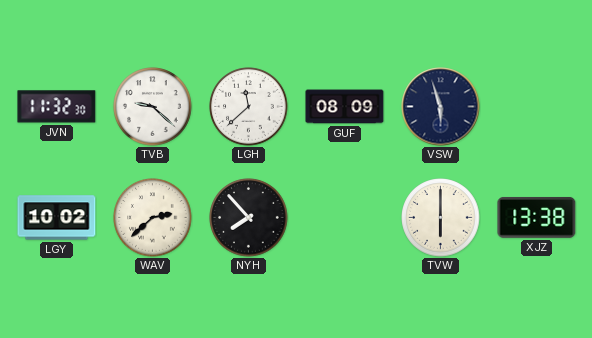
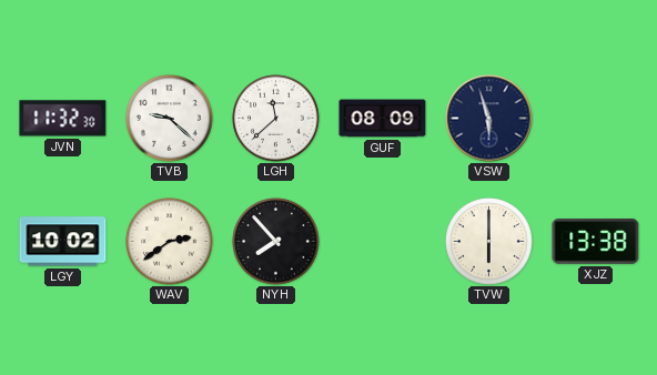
WAV: 2:38 -> 2:39 (170, 242)
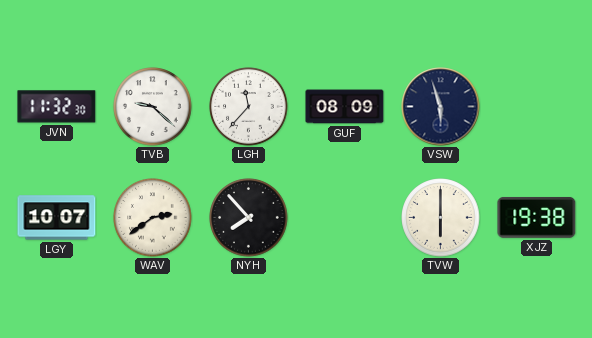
LGH: 11:38 -> 11:37 (249, 107)
LGY: 10:02 -> 10:07 (57, 218)
XJZ: 13:38 -> 19:38 (537, 217)
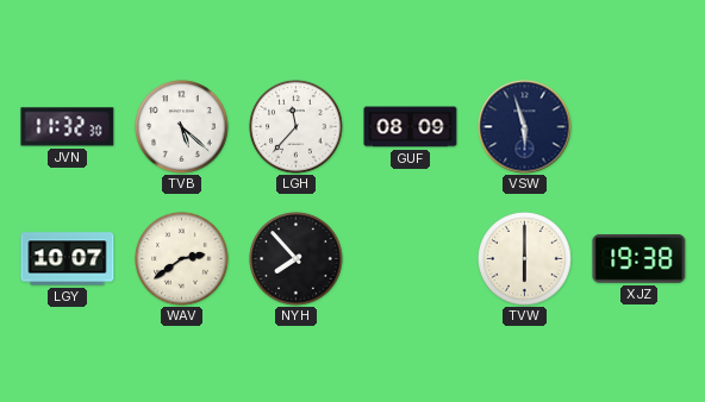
TVB: 9:22 -> 5:22 (182, 127)
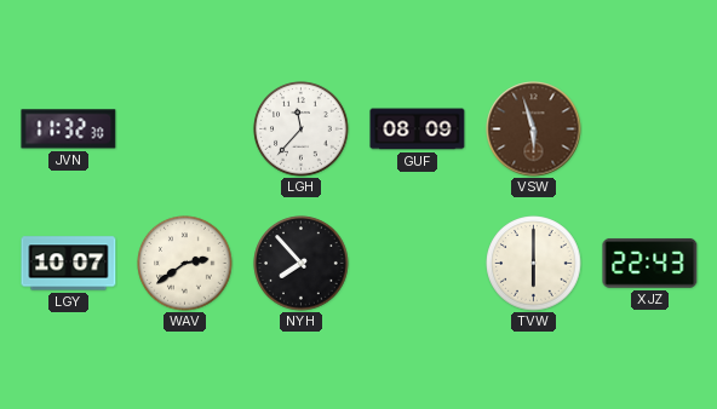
TVB: 5:22 -> none (182, 127)
VSW dial: navy -> brown (534, 129)
XJZ: 19:38 -> 22:43 (650, 263)
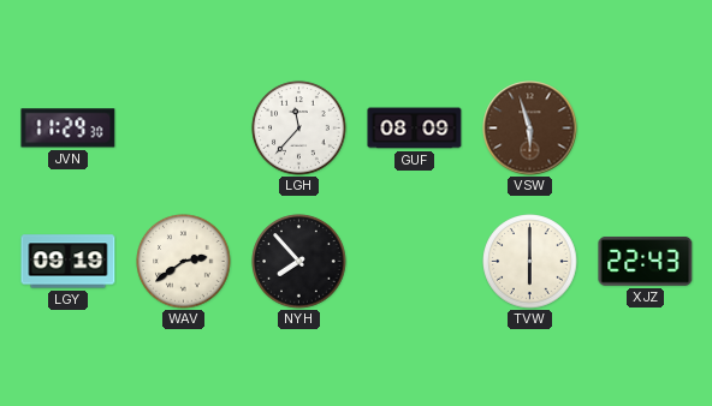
JVN: 11:32 -> 11:29 (69, 129)
LGY: 10:07 -> 09:19 (69, 262)
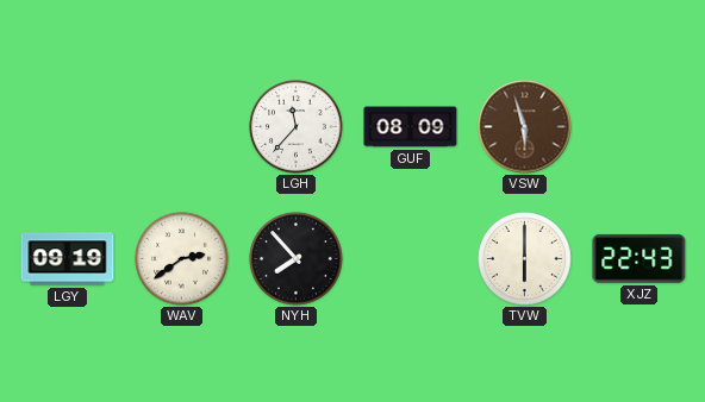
JVN: 11:29 -> none (69, 129)
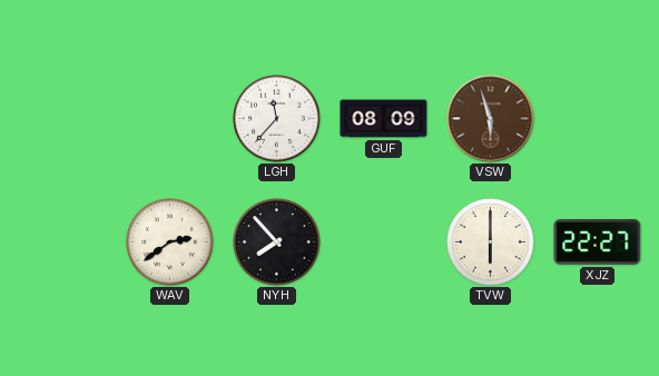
LGY: 09:19 -> none (68, 259)
XJZ: 22:43 -> 22:27 (598, 241)
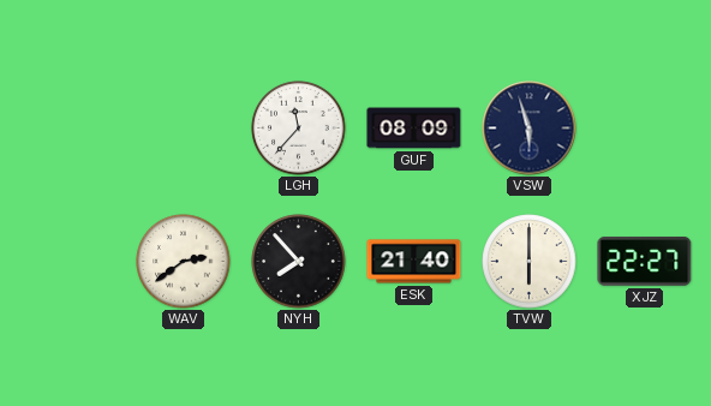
VSW dial: brown -> navy (530, 129)
ESK: none -> 21:40 (414, 262)
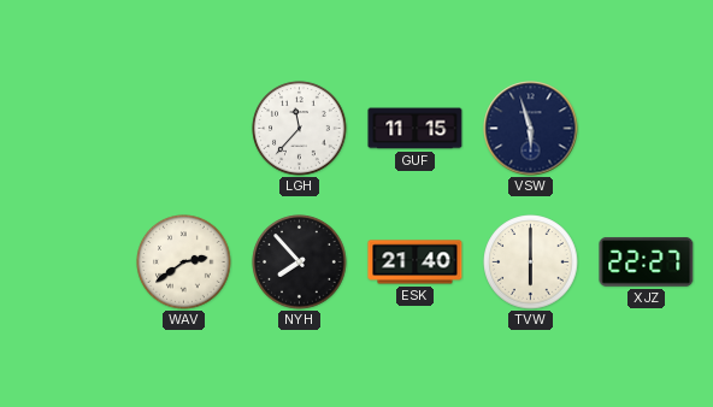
GUF: 08:09 -> 11:15 (416, 129)
